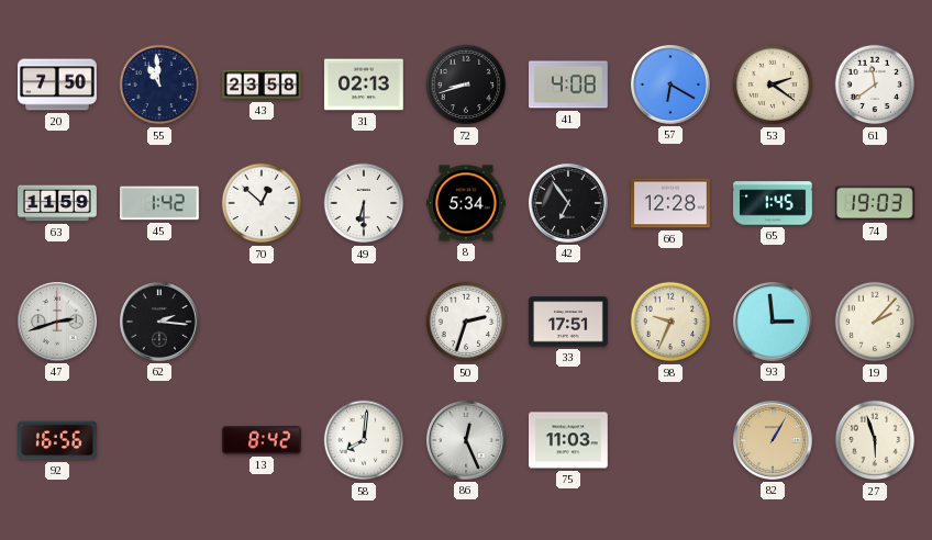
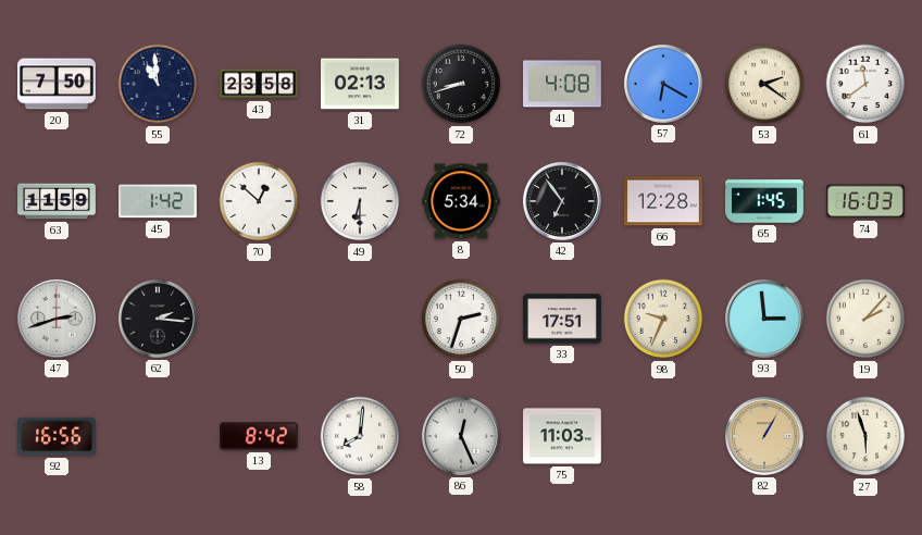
74: 19:03 -> 16:03 (865, 201)
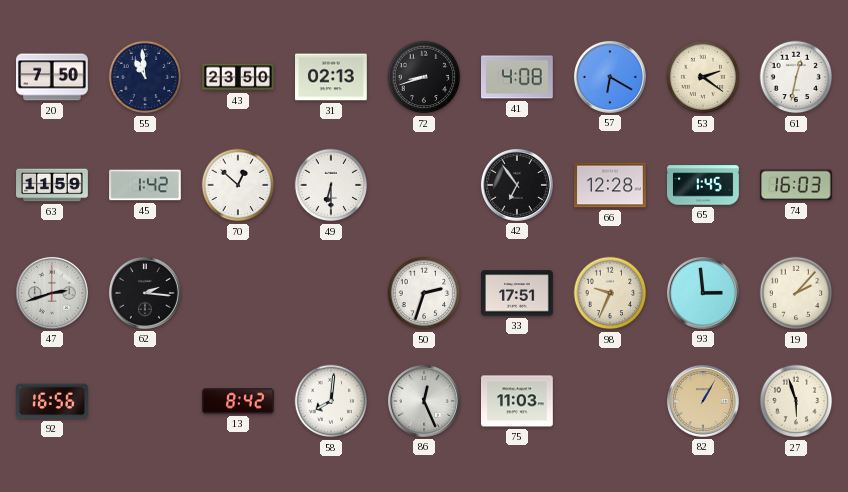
43: 23:58 -> 23:50 (238, 77)
61: 11:39 -> 12:32 (796, 77)
8: 5:34 -> none (462, 201)
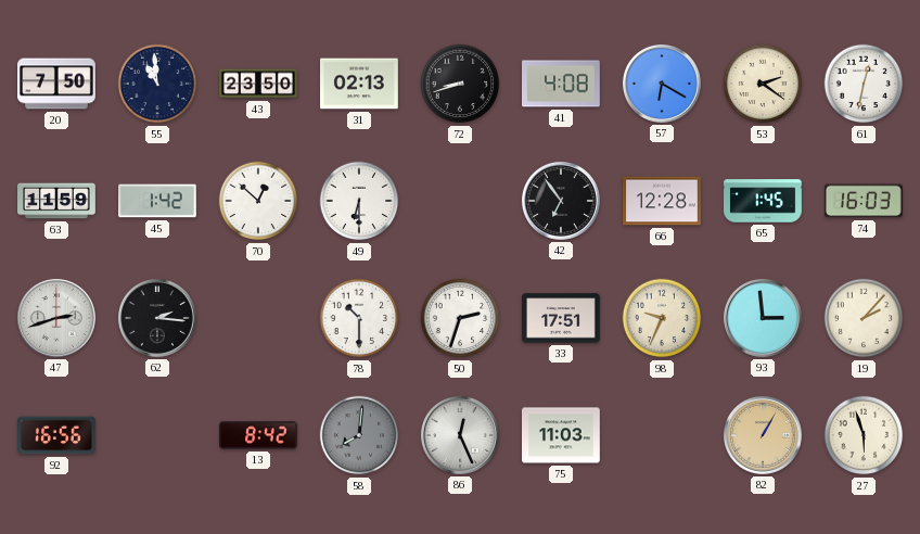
78: none -> 10:30 (359, 318)
58 dial: white -> grey (359, 435)
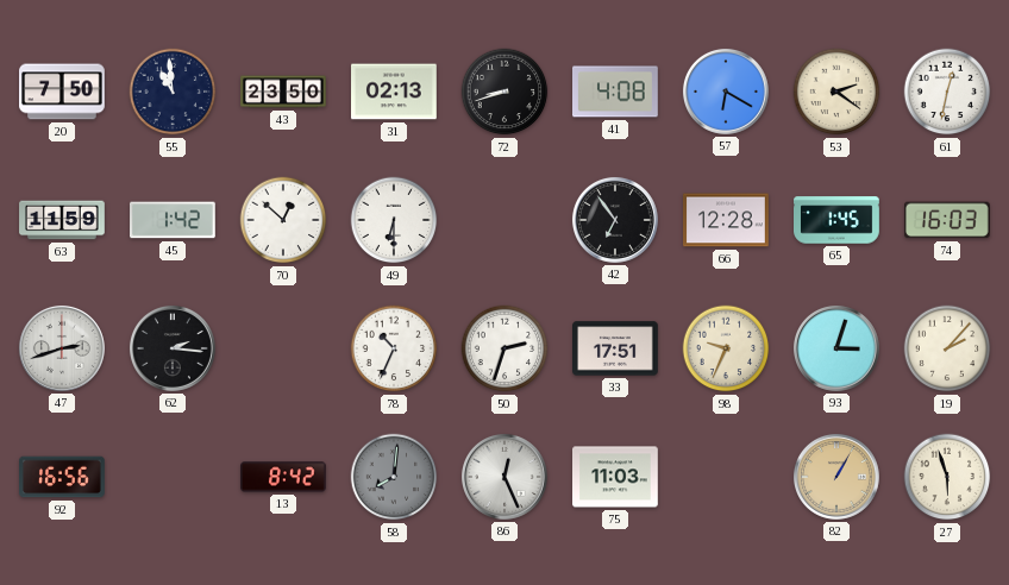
78: 10:30 -> 10:34 (394, 348)
93: 2:59 -> 3:03 (836, 348)
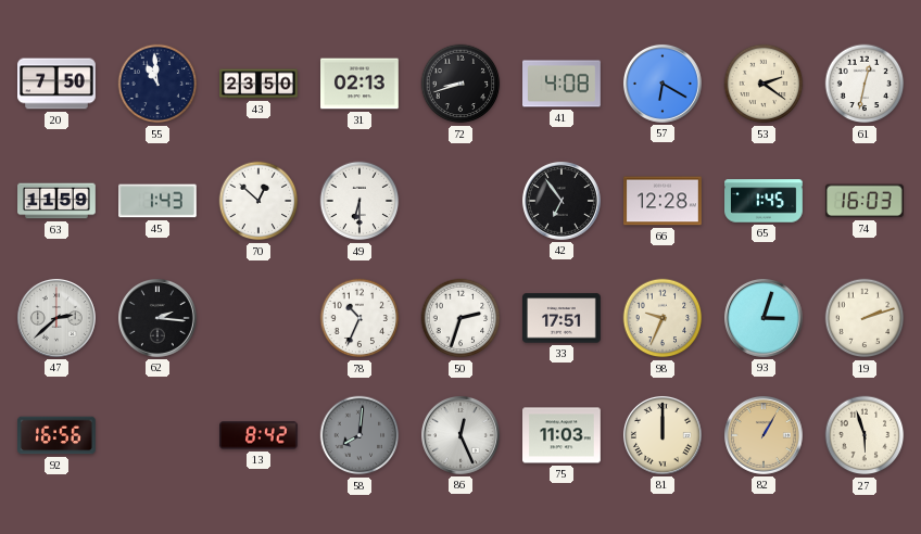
45: 1:42 -> 1:43 (159, 201)
47: 2:42 -> 2:38 (56, 318)
19: 2:07 -> 2:12 (865, 318)
81: none -> 12:00 (663, 435)
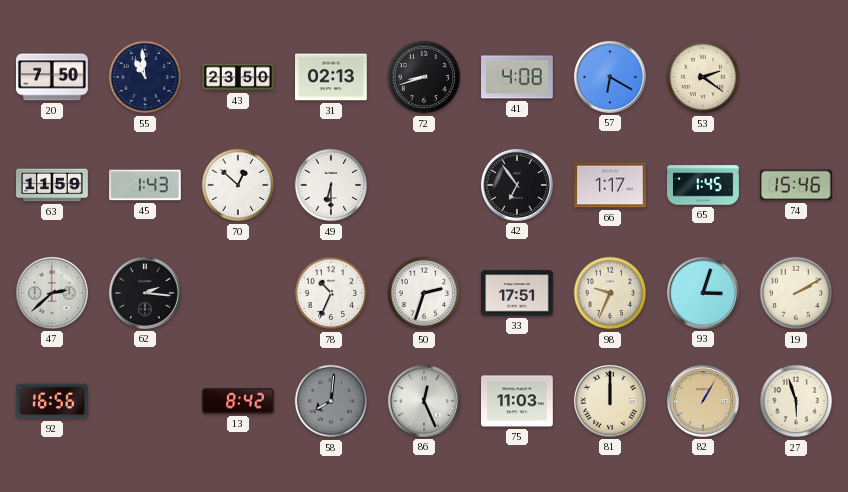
61: 12:32 -> none (865, 84)
66: 12:28 -> 1:17 (611, 185)
74: 16:03 -> 15:46 (796, 185)
19: 2:12 -> 2:10 (796, 293)
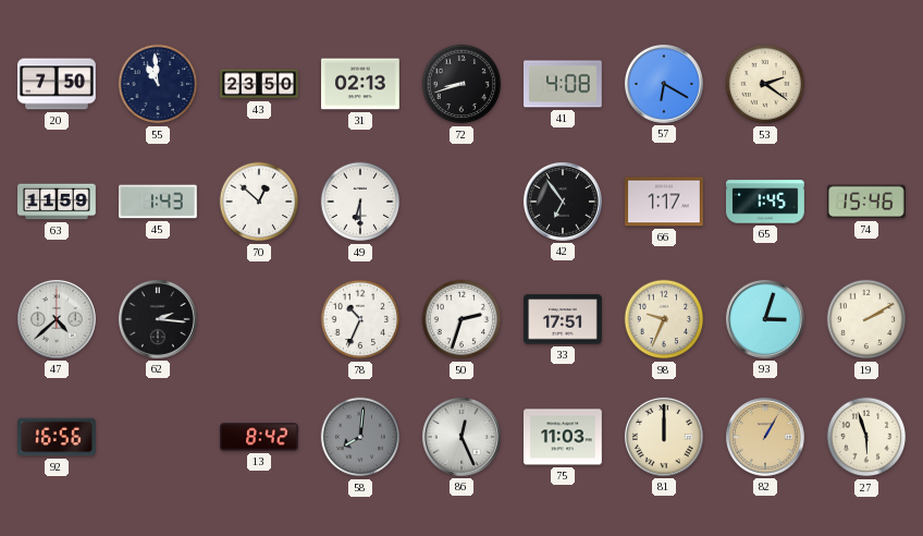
47: 2:38 -> 4:38 (57, 319)
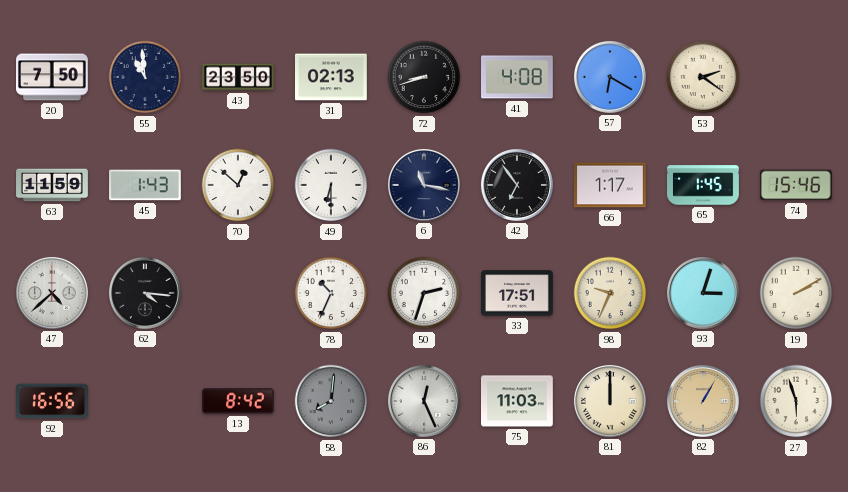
6: none -> 11:17 (424, 185)
62: 2:16 -> 4:16 (145, 293)
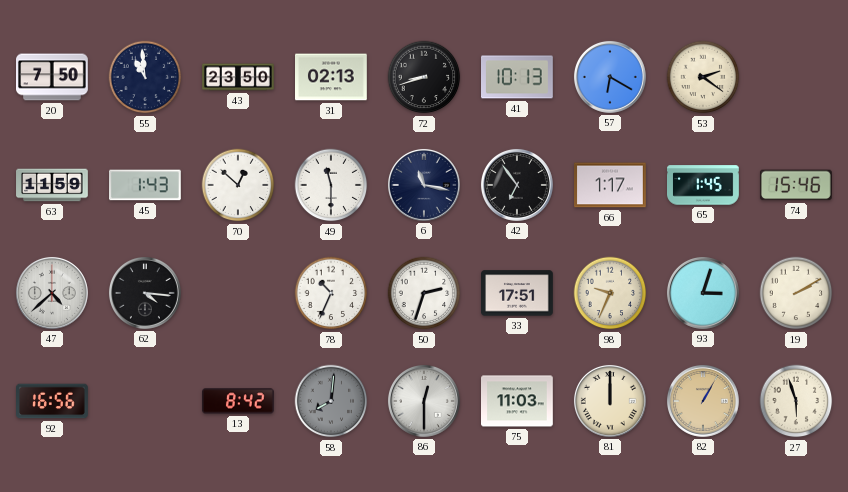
41: 4:08 -> 10:13 (518, 77)
49: 6:30 -> 11:30 (331, 185)
86: 12:26 -> 12:30 (424, 401)
